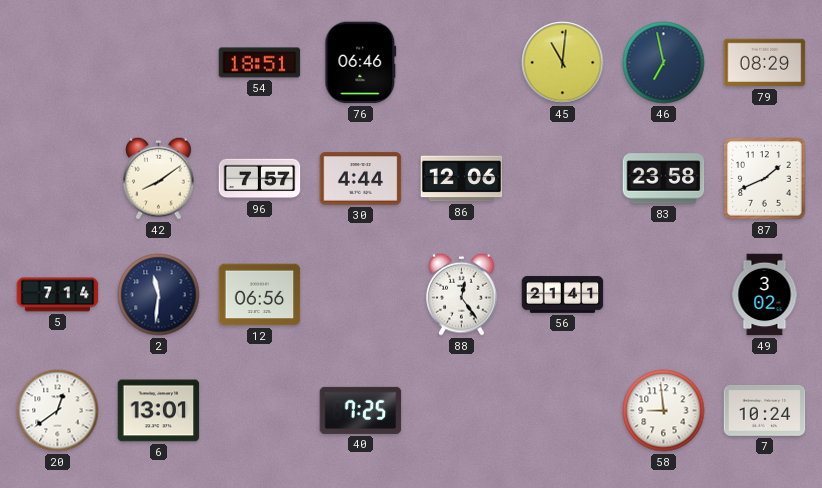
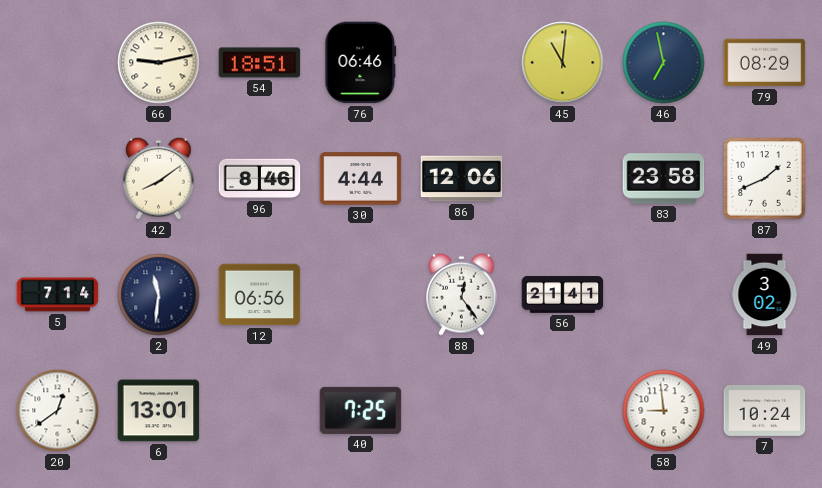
66: none -> 9:13 (159, 63)
96: 7:57 -> 8:46 (260, 179)
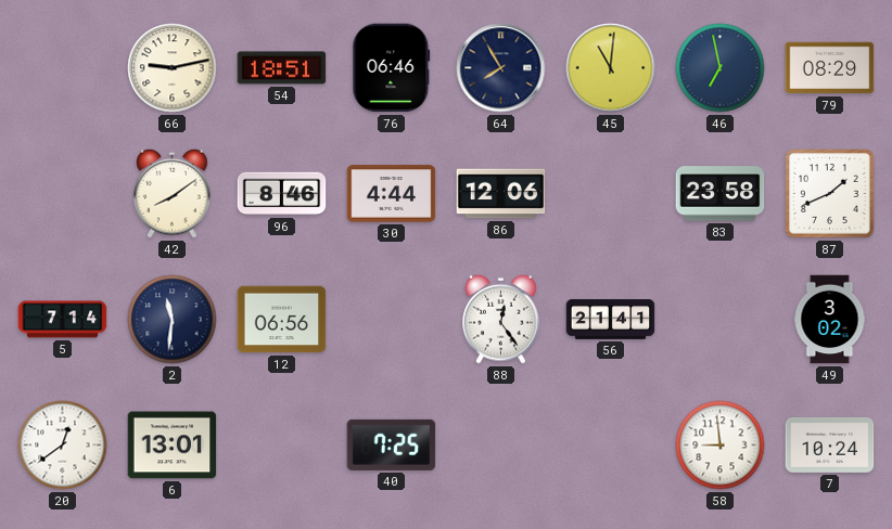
64: none -> 7:55 (501, 68)
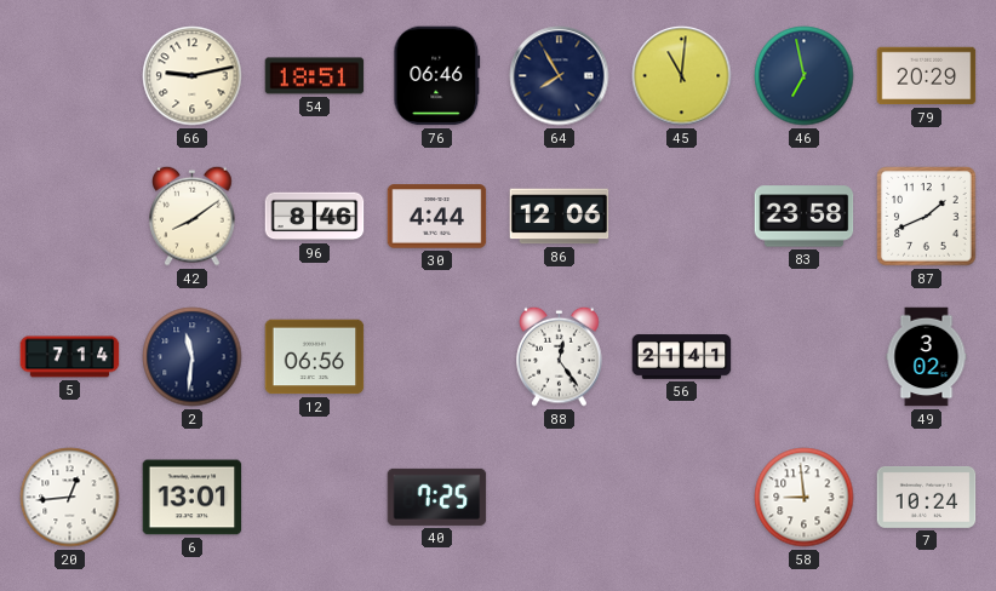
79: 08:29 -> 20:29 (927, 76)
20: 12:39 -> 12:44 (70, 498)
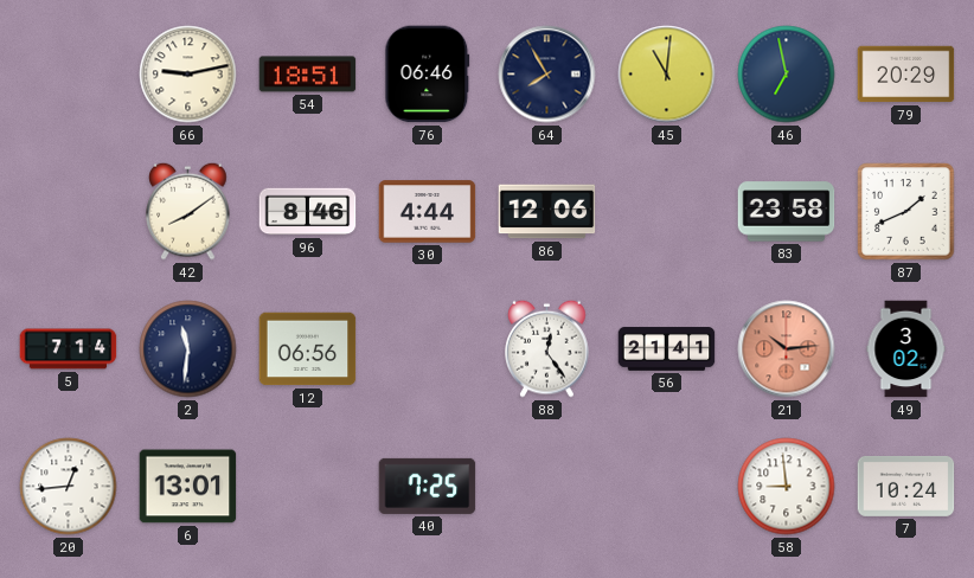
21: none -> 10:14 (787, 349)
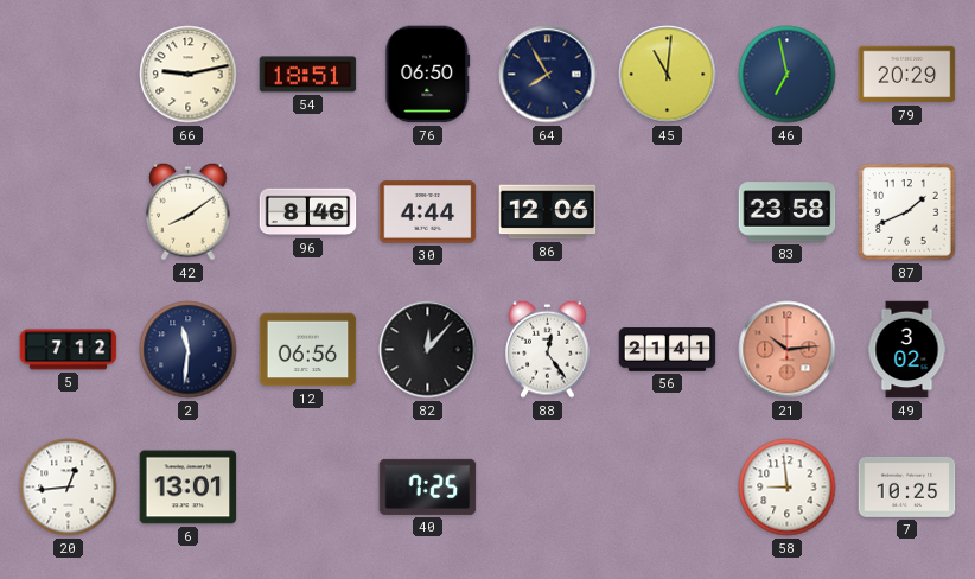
76: 06:46 -> 06:50 (428, 75)
5: 7:14 -> 7:12 (69, 350)
82: none -> 12:07 (428, 350)
7: 10:24 -> 10:25 (907, 486)
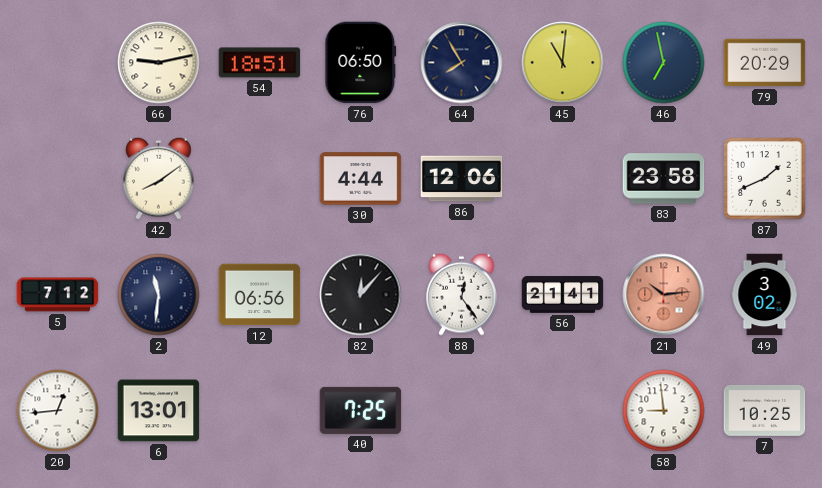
96: 8:46 -> none (308, 212)
